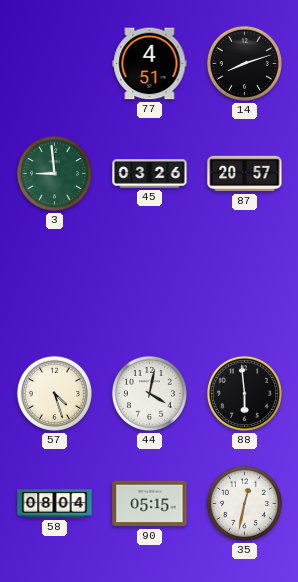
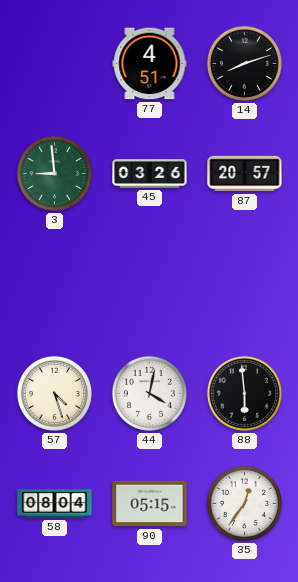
35: 12:32 -> 12:36 (244, 503)
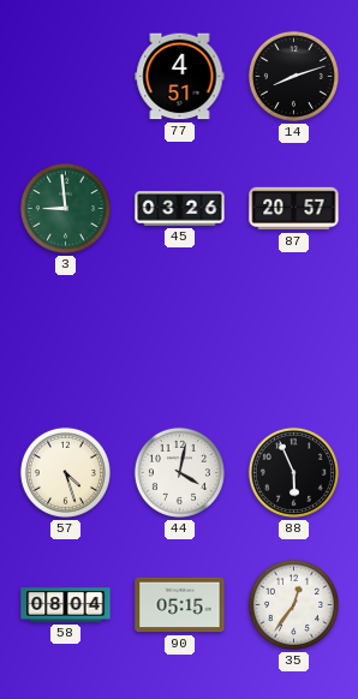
88: 5:59 -> 5:56 (293, 472)
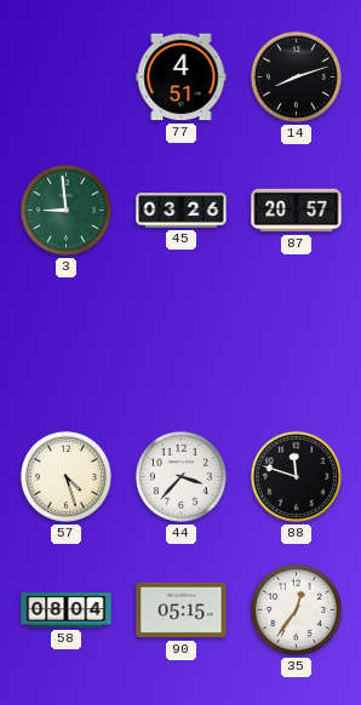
44: 4:02 -> 3:37 (180, 476)
88: 5:56 -> 11:48 (296, 476)
